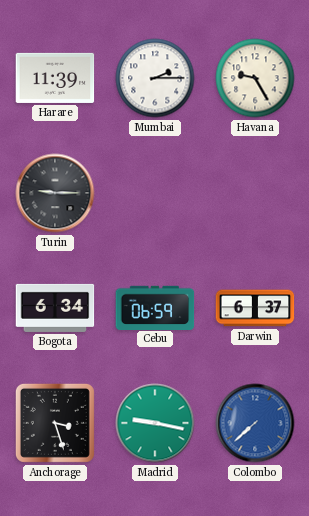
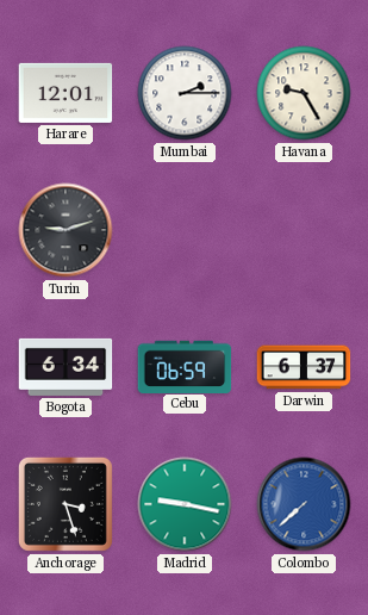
Harare: 11:39 -> 12:01 (66, 93)
Turin: 9:15 -> 9:12 (66, 230)
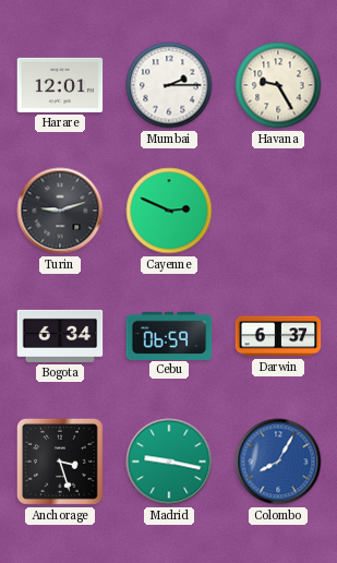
Cayenne: none -> 2:49 (169, 211)
Colombo: 7:38 -> 8:05 (278, 462)
